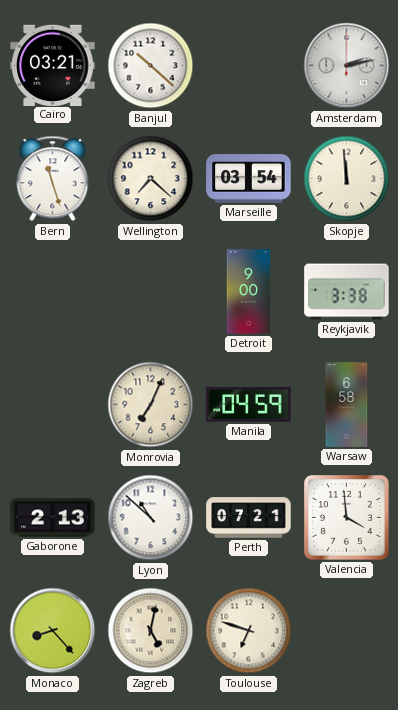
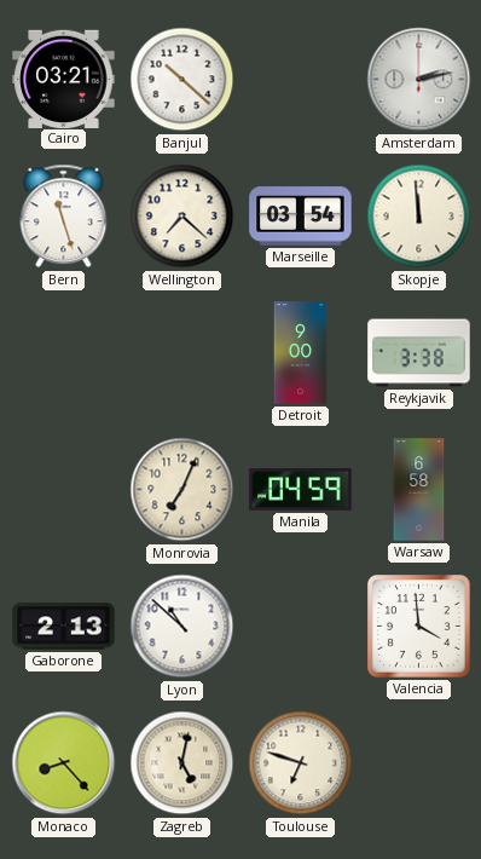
Perth: 07:21 -> none (249, 518)
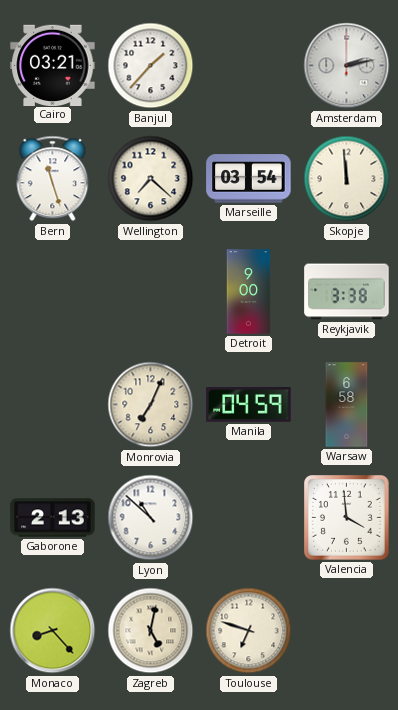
Banjul: 10:22 -> 1:37 (151, 66)
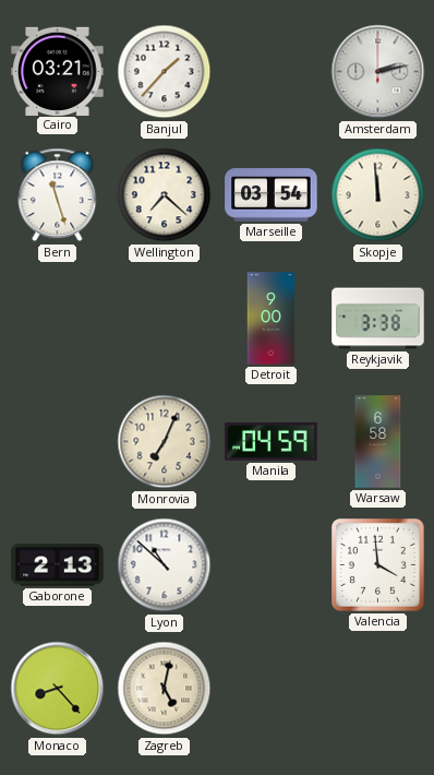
Toulouse: 6:48 -> none (249, 631)
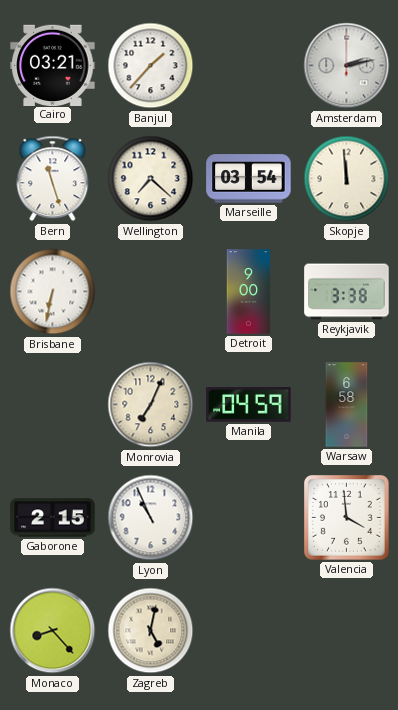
Brisbane: none -> 6:32 (53, 292)
Gaborone: 2:13 -> 2:15 (53, 518)
Lyon: 10:52 -> 10:56 (151, 518)
